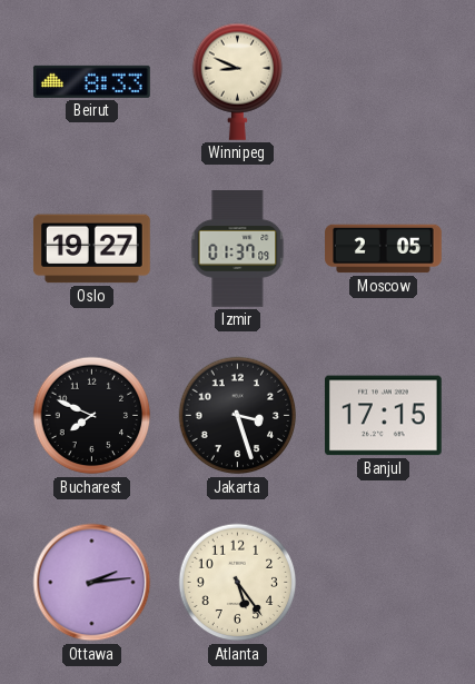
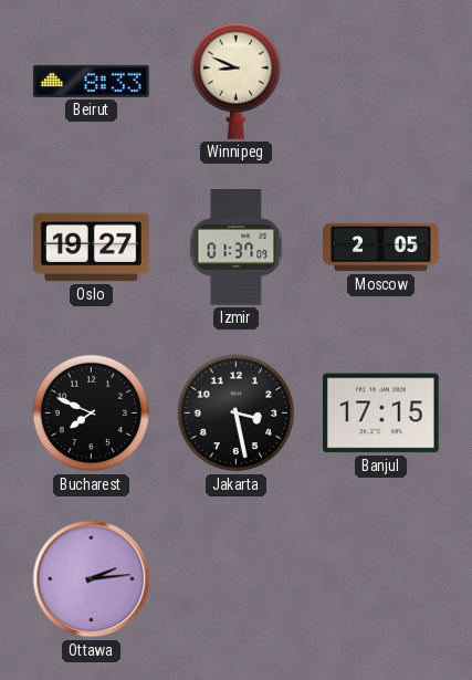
Jakarta: 3:27 -> 3:28 (237, 414)
Atlanta: 5:24 -> none (238, 583)
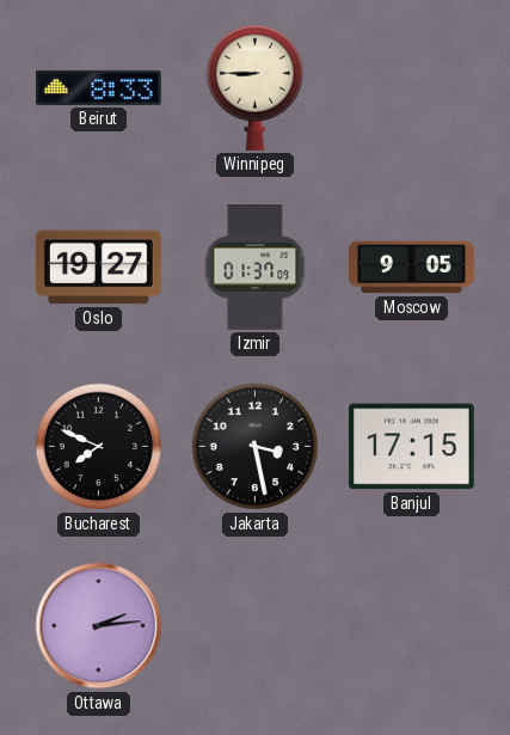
Winnipeg: 8:49 -> 8:45 (254, 87)
Moscow: 2:05 -> 9:05 (412, 268)
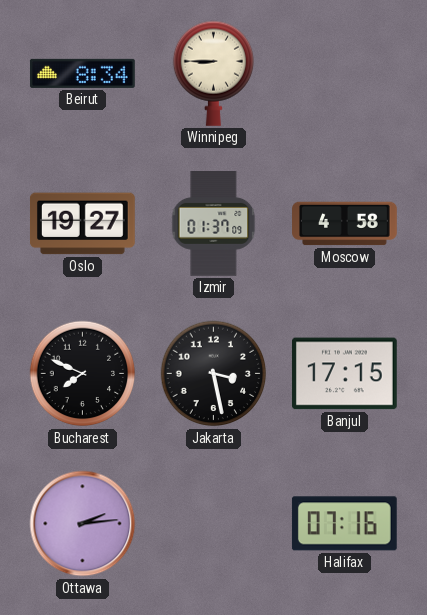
Beirut: 8:33 -> 8:34 (83, 73)
Moscow: 9:05 -> 4:58 (345, 224)
Halifax: none -> 07:16 (344, 524)
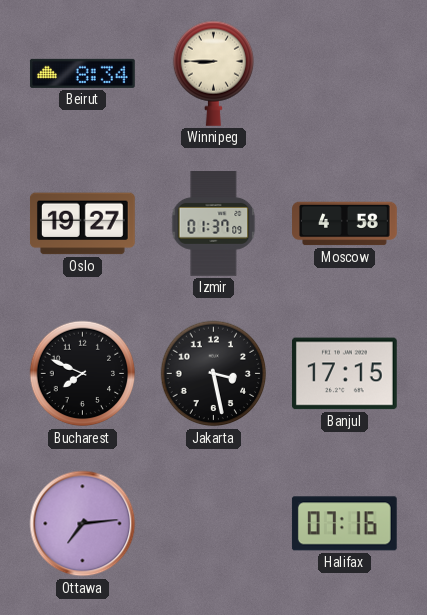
Ottawa: 2:14 -> 7:14 (83, 524)
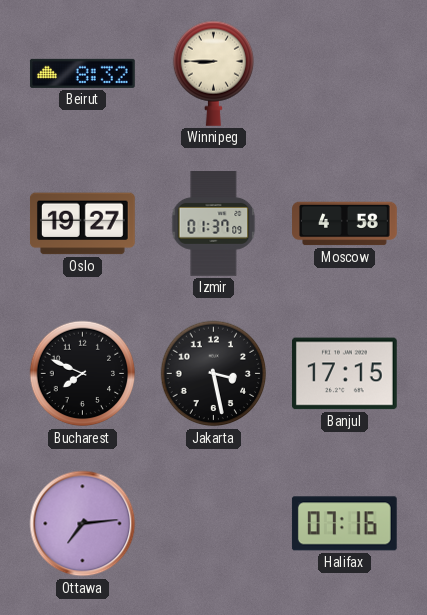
Beirut: 8:34 -> 8:32 (83, 73)
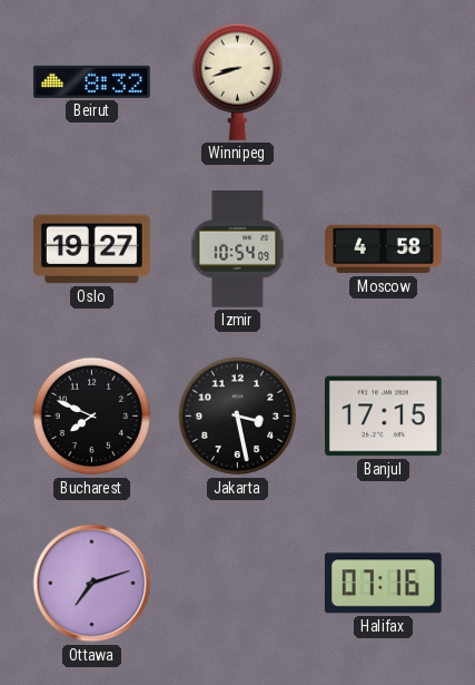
Winnipeg: 8:45 -> 8:42 (237, 81)
Izmir: 01:37 -> 10:54 (238, 249)
Ottawa: 7:14 -> 7:12 (92, 584)
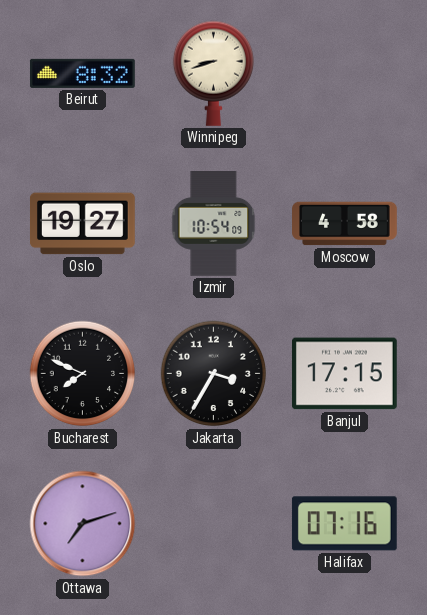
Jakarta: 3:28 -> 3:35 (214, 374)
